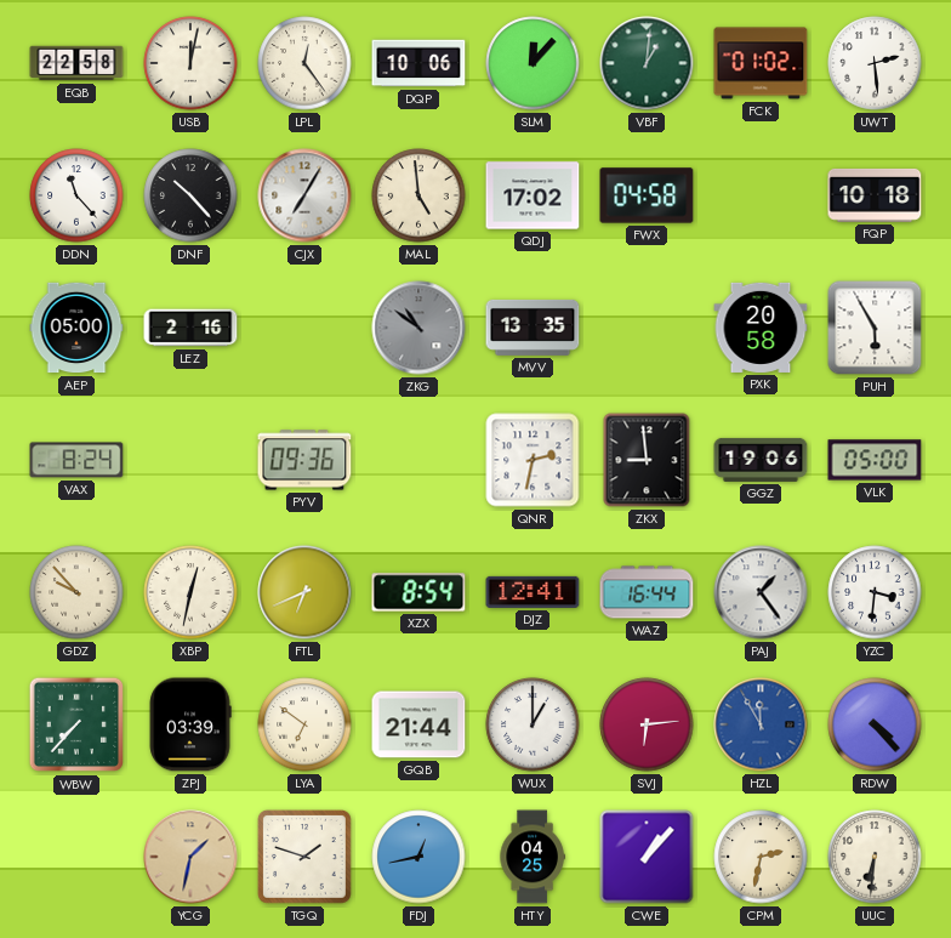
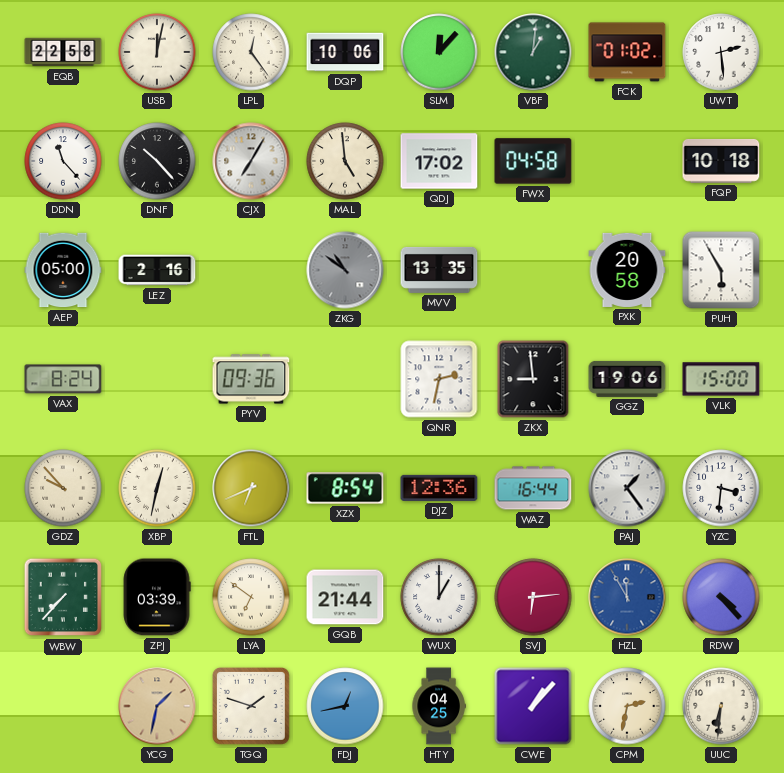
VLK: 05:00 -> 15:00 (721, 379)
DJZ: 12:41 -> 12:36 (439, 488)
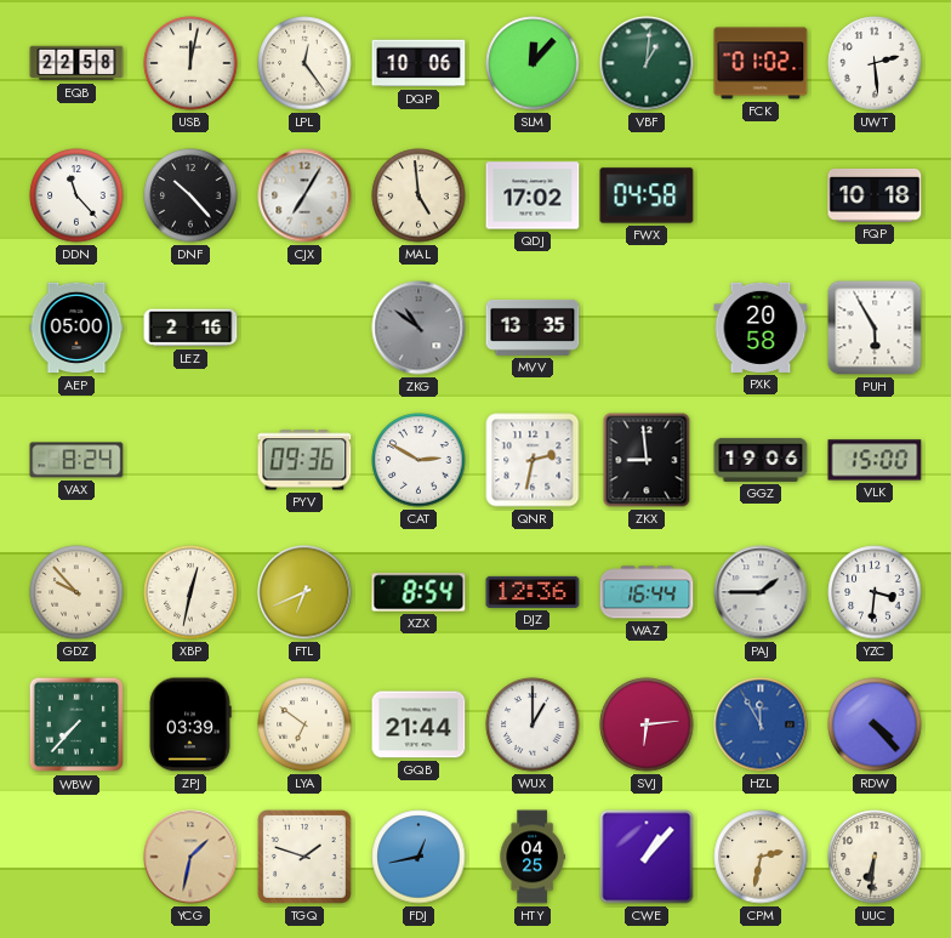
CAT: none -> 2:50 (418, 460)
PAJ: 1:24 -> 1:45 (761, 592)
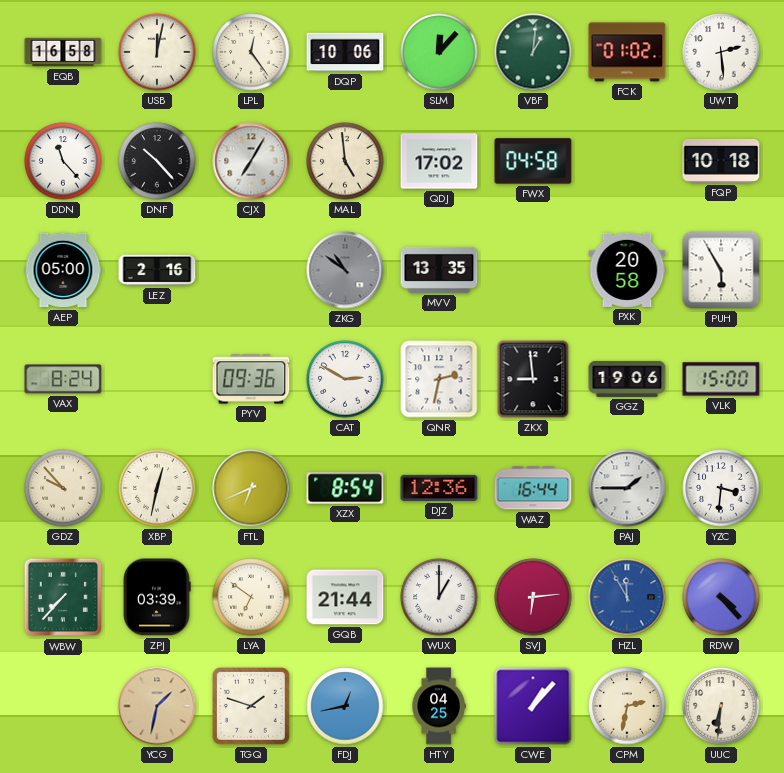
EQB: 22:58 -> 16:58 (63, 52)
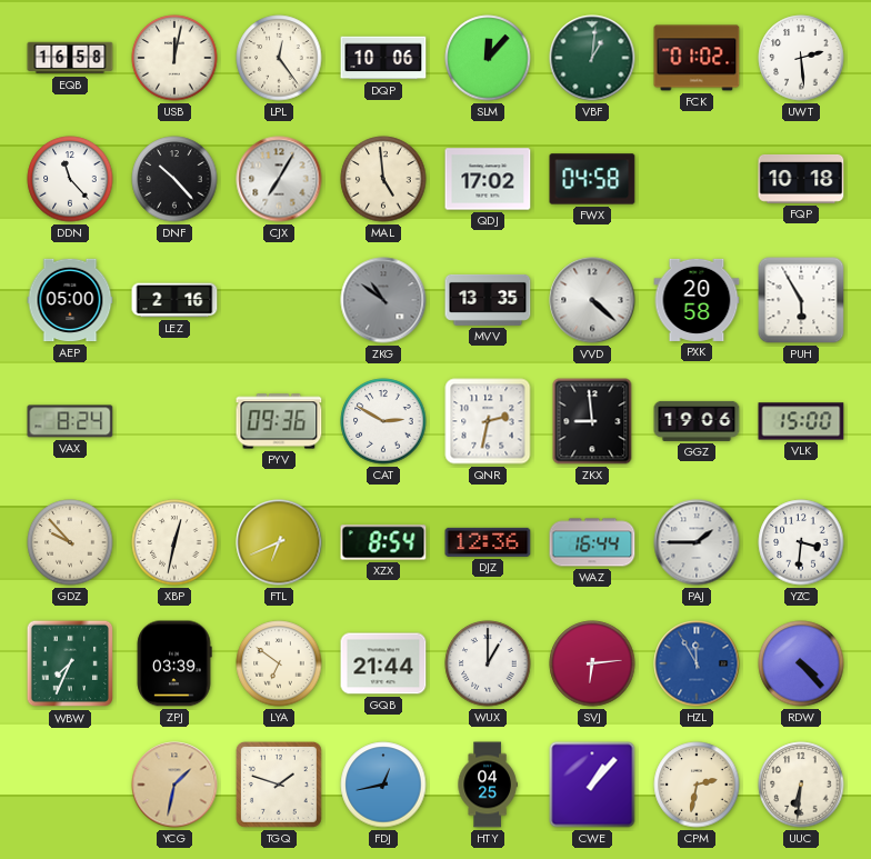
VVD: none -> 4:22 (592, 300)
WBW: 7:37 -> 7:34 (70, 663)
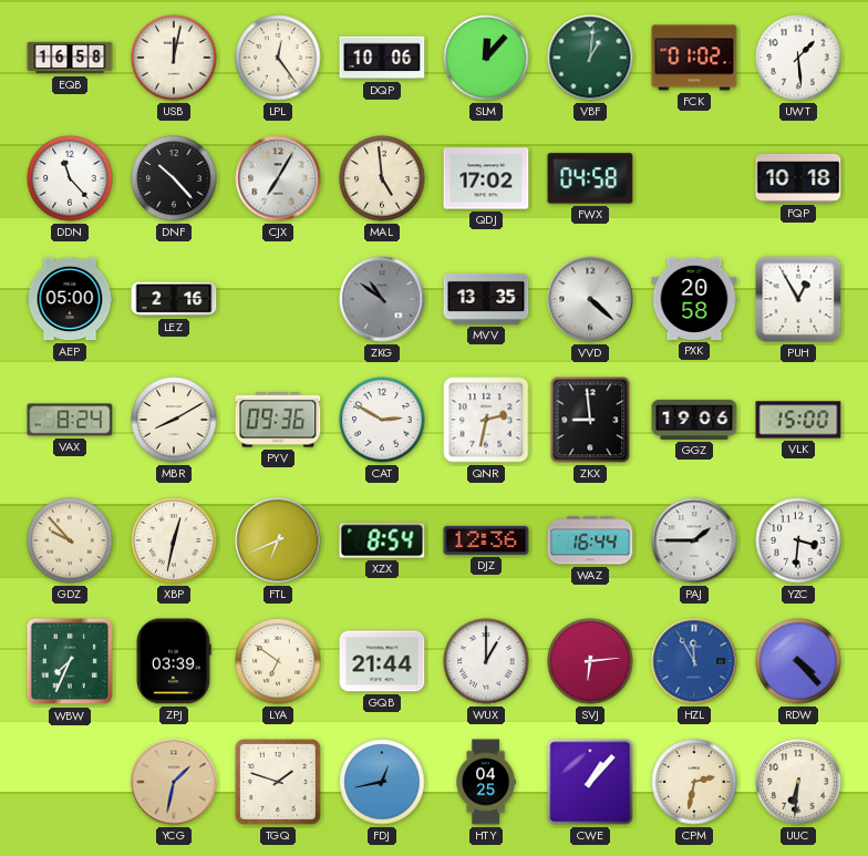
UWT: 2:29 -> 1:29 (798, 58)
PUH: 5:55 -> 12:55 (798, 299)
MBR: none -> 8:10 (174, 420)
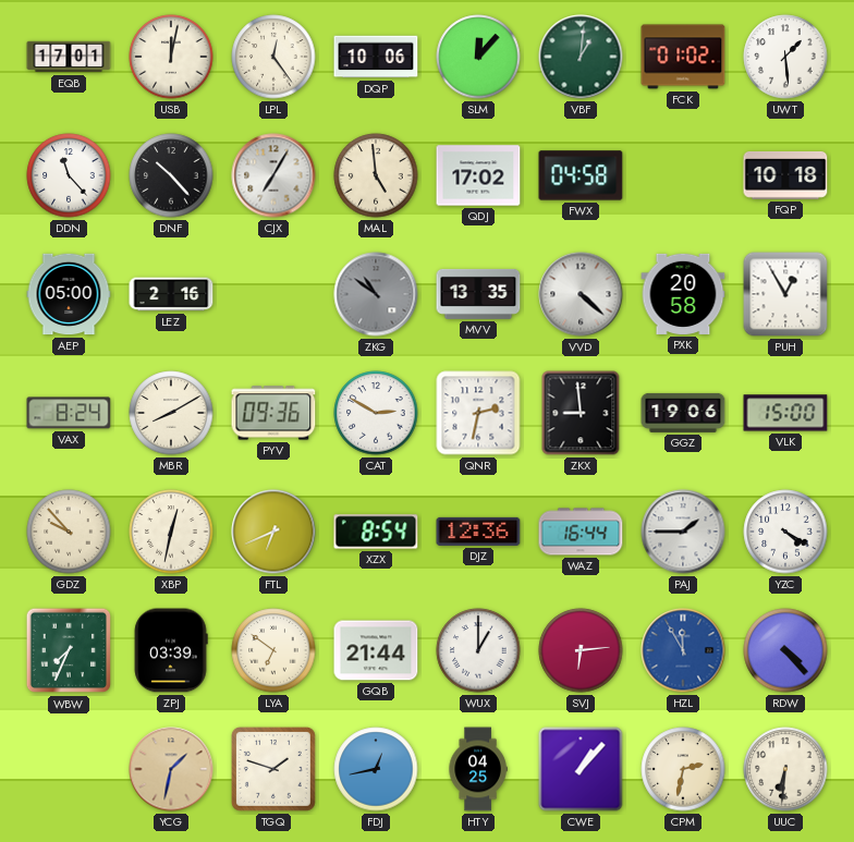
EQB: 16:58 -> 17:01 (69, 57)
YZC: 3:31 -> 4:20 (785, 532)
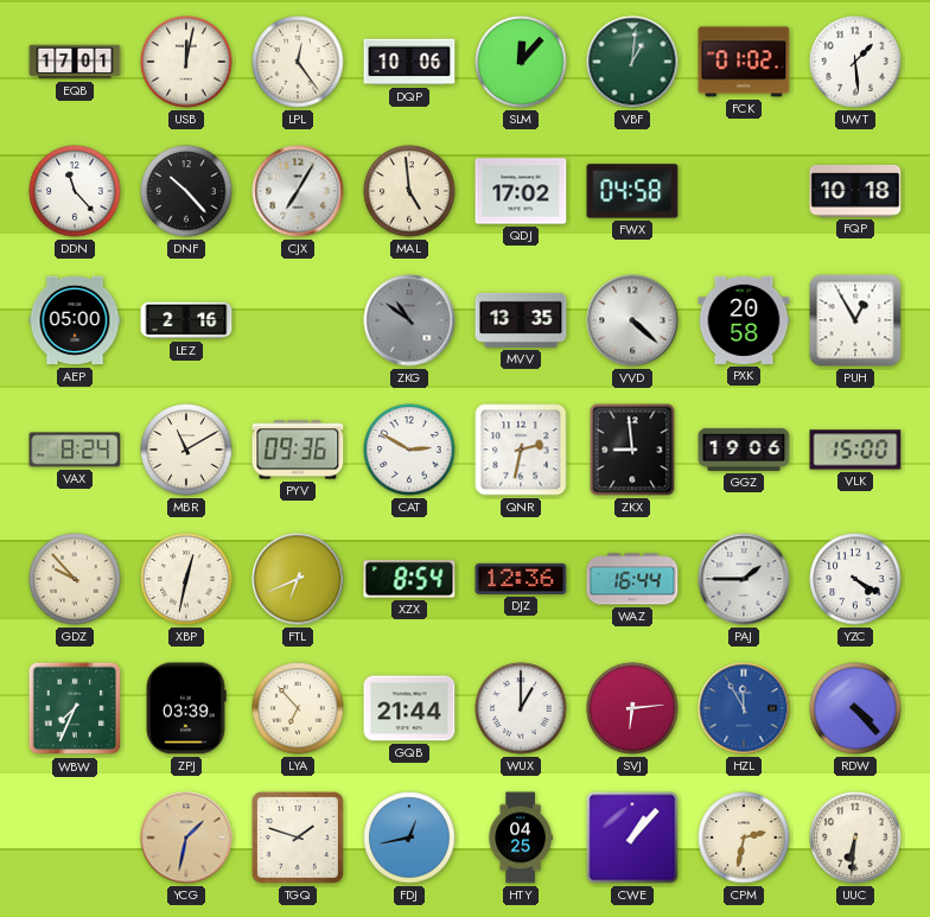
MBR: 8:10 -> 11:10 (186, 450)
LYA: 6:51 -> 6:53 (298, 708)
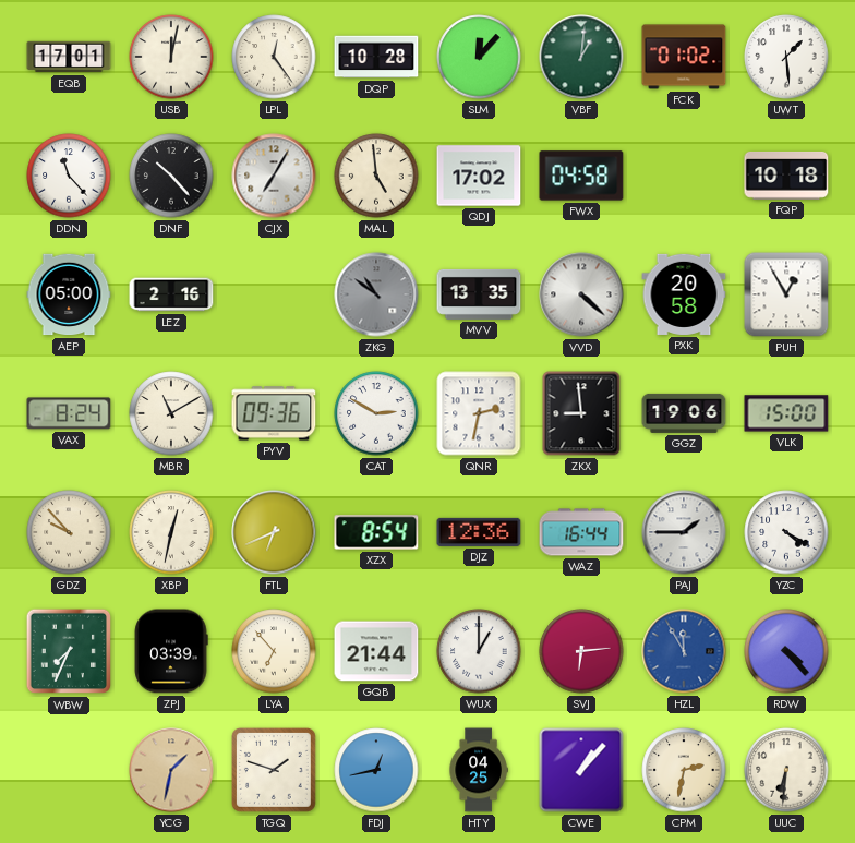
DQP: 10:06 -> 10:28 (376, 57)
